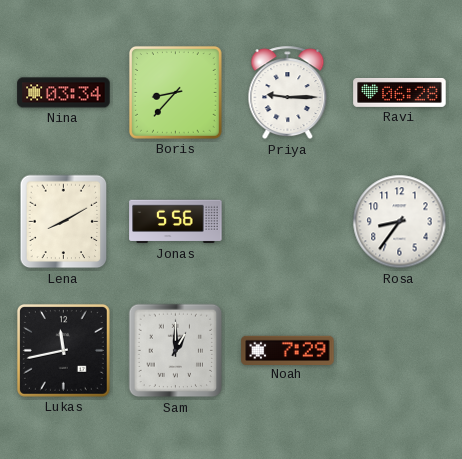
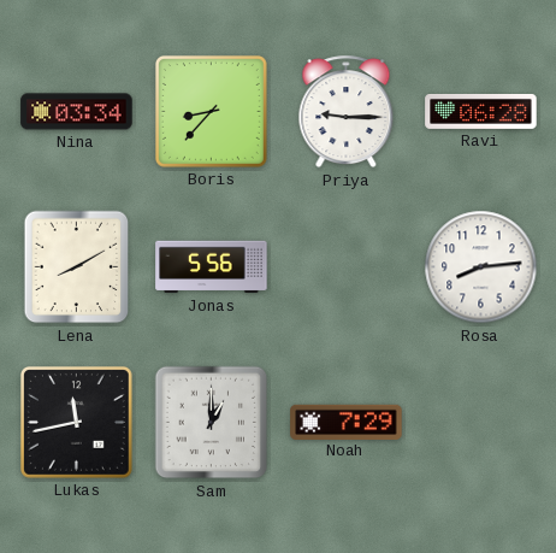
Rosa: 8:36 -> 8:14 (481, 267)
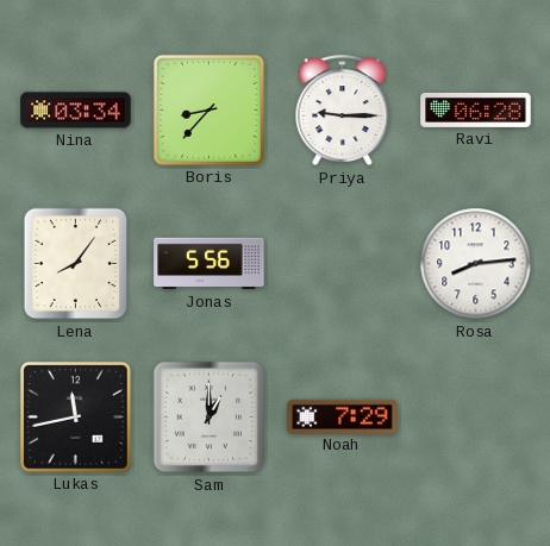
Lena: 8:10 -> 8:06 (76, 264)
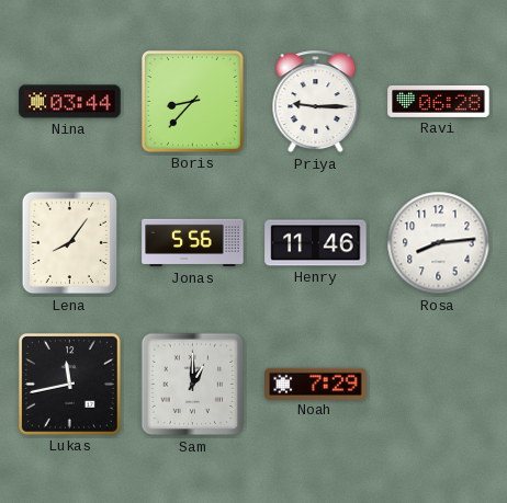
Nina: 03:34 -> 03:44 (70, 102)
Henry: none -> 11:46 (316, 243)
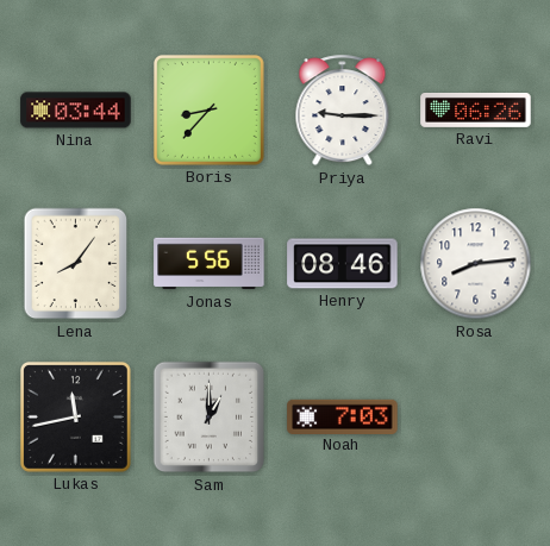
Ravi: 06:28 -> 06:26 (476, 109)
Henry: 11:46 -> 08:46 (343, 264)
Noah: 7:29 -> 7:03 (343, 416)
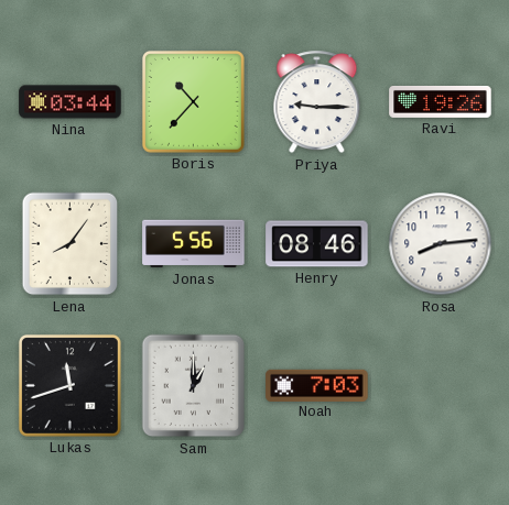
Boris: 8:37 -> 10:37 (193, 101)
Ravi: 06:26 -> 19:26 (441, 101)
Lukas: 11:43 -> 11:42 (69, 385)
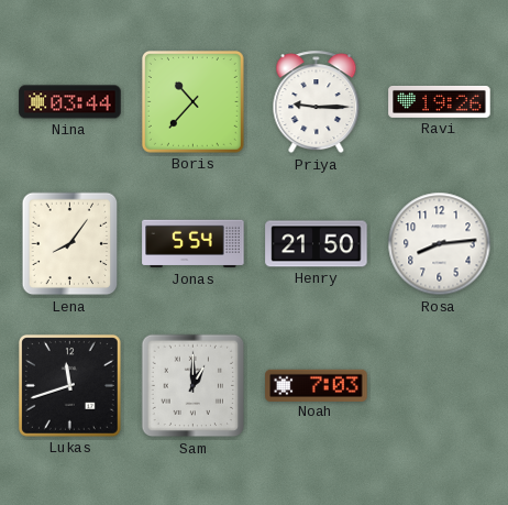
Jonas: 5:56 -> 5:54 (194, 244)
Henry: 08:46 -> 21:50 (317, 244)
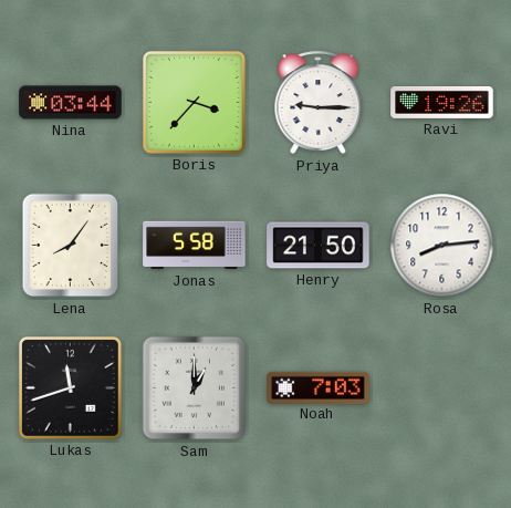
Boris: 10:37 -> 3:37 (194, 102)
Jonas: 5:54 -> 5:58 (195, 246)
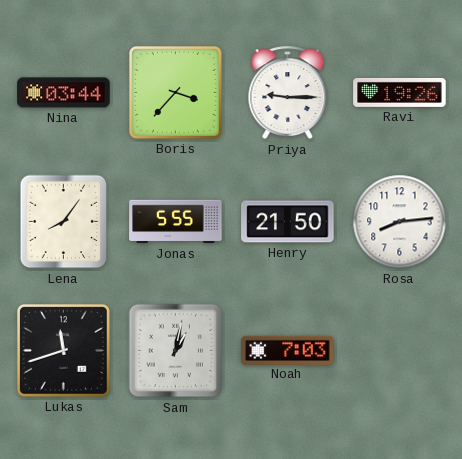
Jonas: 5:58 -> 5:55 (176, 222)
Sam: 1:00 -> 1:02 (176, 351)
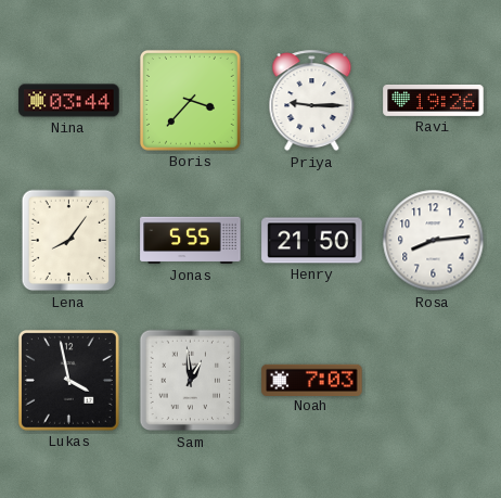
Lukas: 11:42 -> 3:58 (68, 380)
Sam: 1:02 -> 12:59 (191, 381)
